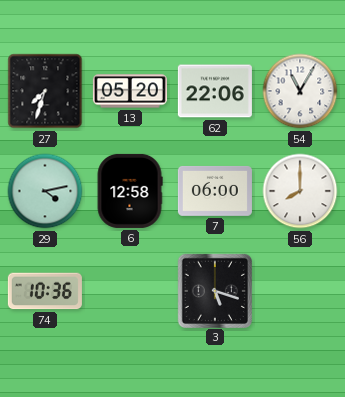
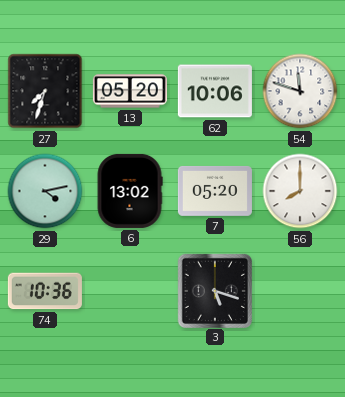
62: 22:06 -> 10:06 (215, 91)
54: 11:05 -> 11:48 (300, 91)
6: 12:58 -> 13:02 (130, 191)
7: 06:00 -> 05:20 (215, 191)
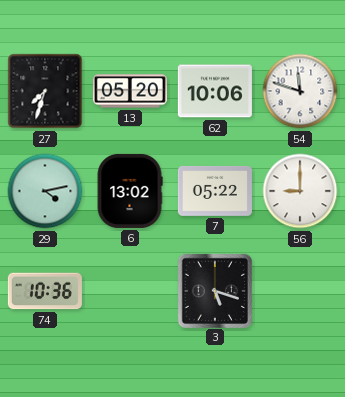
7: 05:20 -> 05:22 (215, 191)
56: 8:00 -> 9:00 (300, 191)
